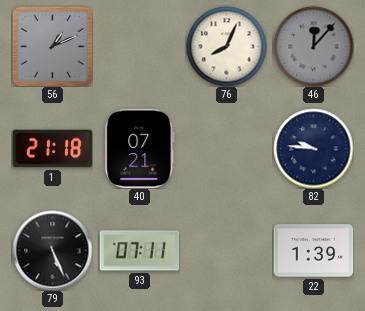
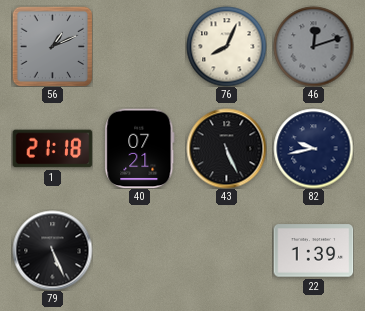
46: 12:07 -> 12:12 (313, 46)
43: none -> 5:26 (226, 148)
82: 9:46 -> 9:43 (313, 148)
93: 07:11 -> none (139, 251)
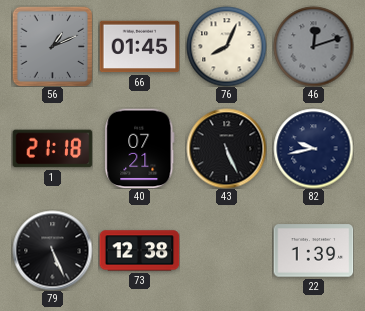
66: none -> 01:45 (139, 47)
73: none -> 12:38 (139, 251)
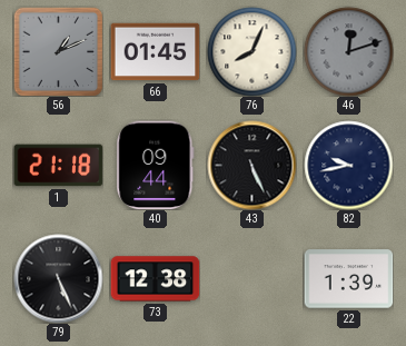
40: 07:21 -> 09:44 (156, 165)
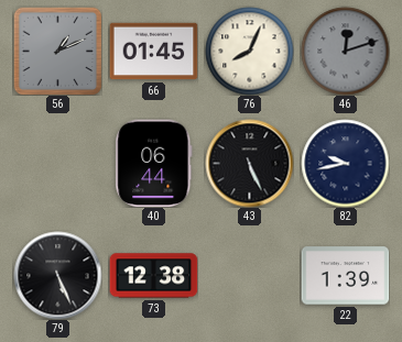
1: 21:18 -> none (58, 166)
40: 09:44 -> 06:44 (154, 163)
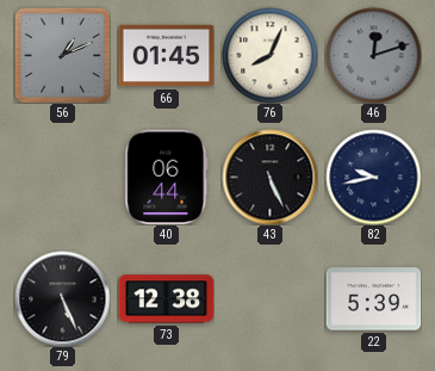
22: 1:39 -> 5:39 (373, 299)
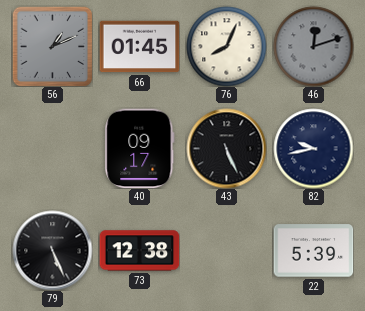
40: 06:44 -> 09:17 (140, 148)
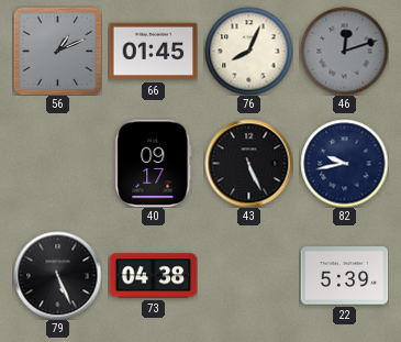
73: 12:38 -> 04:38 (153, 276)
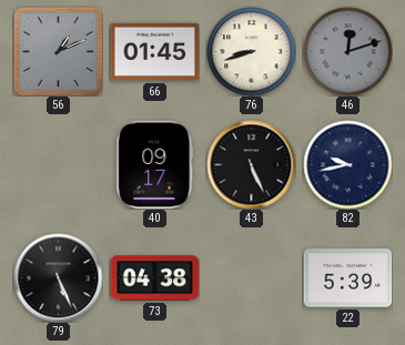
76: 8:04 -> 8:42 (251, 51)
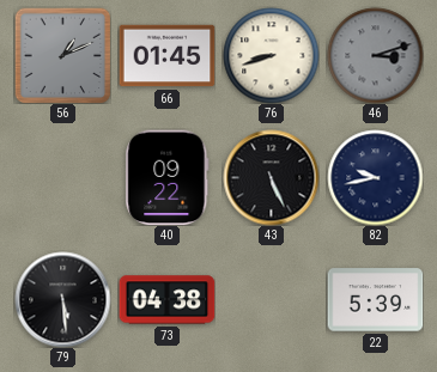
46: 12:12 -> 3:12 (375, 55)
40: 09:17 -> 09:22 (168, 177)
79: 5:26 -> 5:29 (62, 299)
